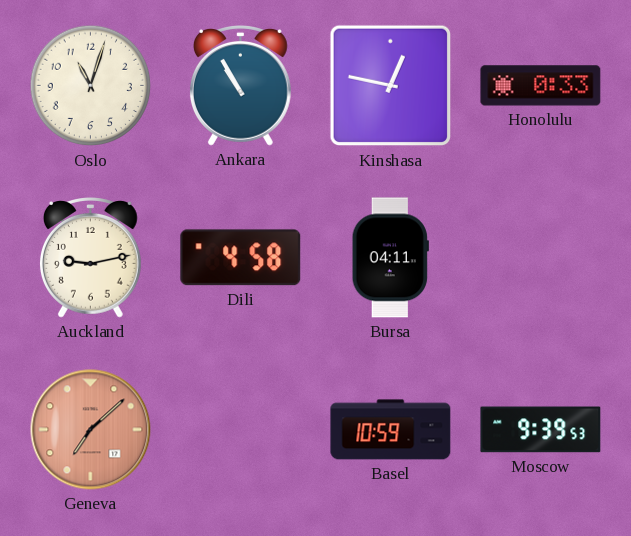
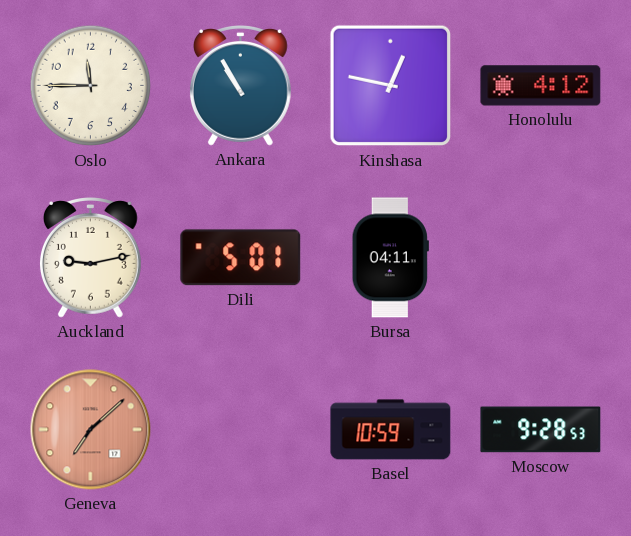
Oslo: 11:03 -> 11:45 (91, 86)
Honolulu: 0:33 -> 4:12 (541, 86)
Dili: 4:58 -> 5:01 (241, 258)
Moscow: 9:39 -> 9:28 (541, 430)
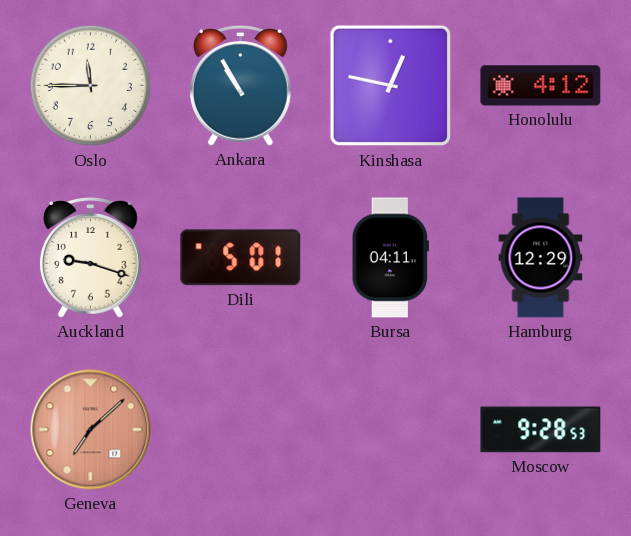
Auckland: 9:13 -> 9:18 (90, 258)
Hamburg: none -> 12:29 (541, 258)
Basel: 10:59 -> none (391, 430)
